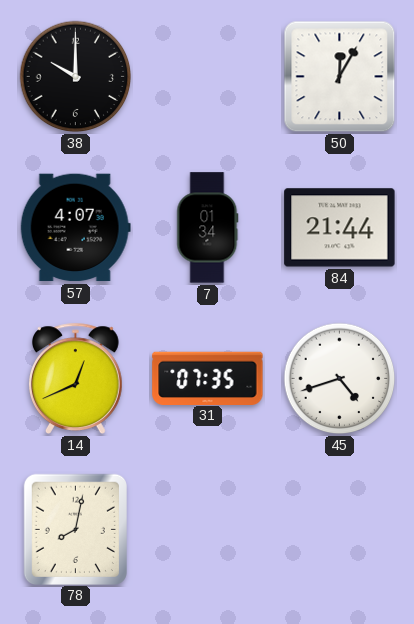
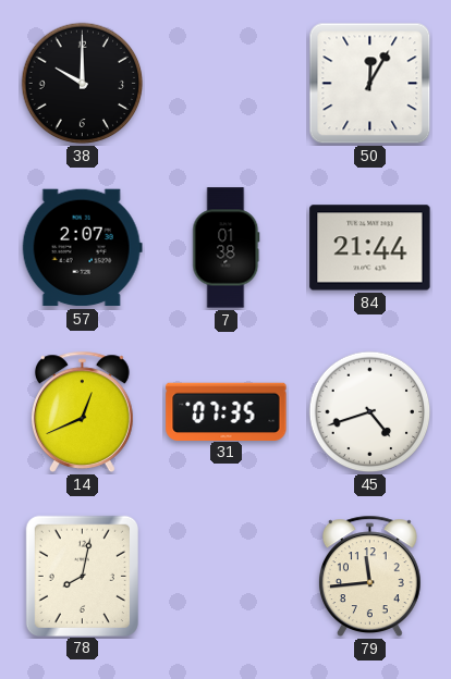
57: 4:07 -> 2:07 (82, 248)
7: 01:34 -> 01:38 (227, 248)
79: none -> 11:44 (369, 576)
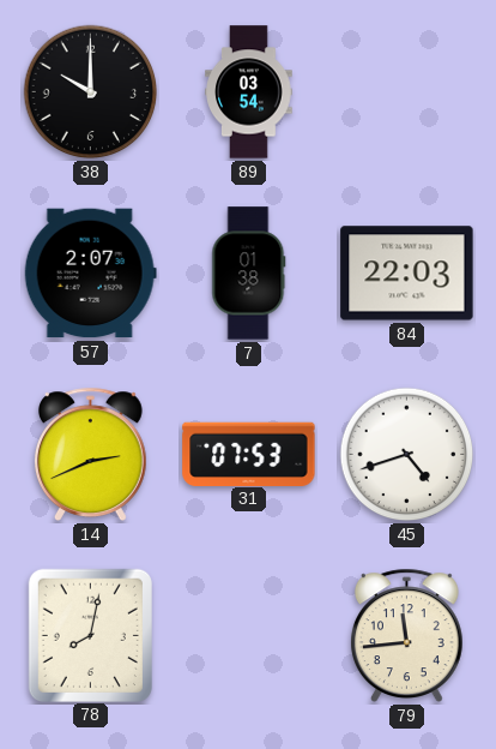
89: none -> 03:54 (249, 92)
50: 12:05 -> none (370, 84)
84: 21:44 -> 22:03 (407, 274)
14: 12:41 -> 2:41 (90, 454)
31: 07:35 -> 07:53 (249, 454)
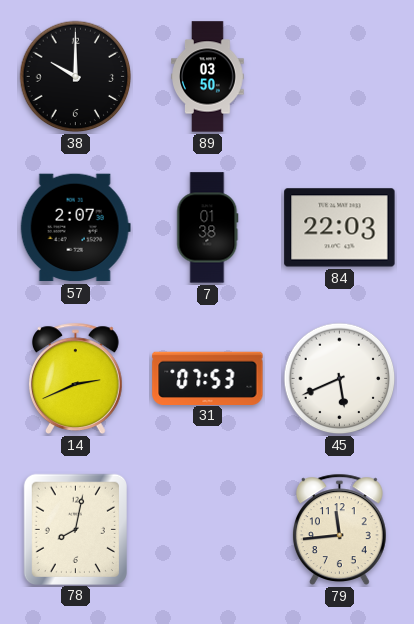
89: 03:54 -> 03:50 (208, 77)
45: 4:42 -> 5:41 (340, 379)
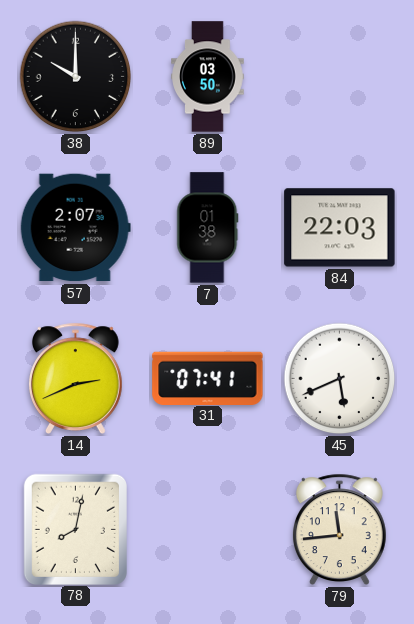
31: 07:53 -> 07:41 (208, 378)
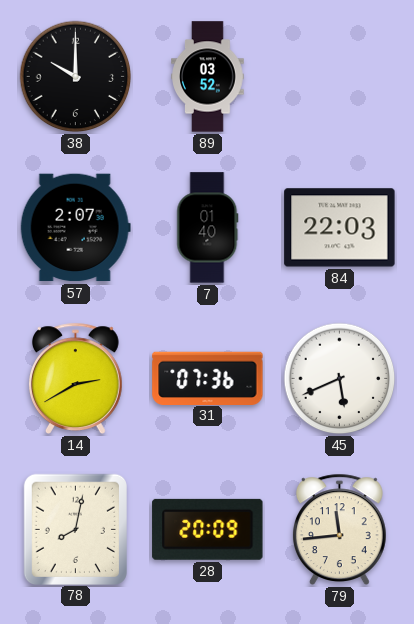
89: 03:50 -> 03:52 (208, 77)
7: 01:38 -> 01:40 (208, 228)
14: 2:41 -> 2:40 (75, 378)
31: 07:41 -> 07:36 (208, 378)
28: none -> 20:09 (208, 529)
